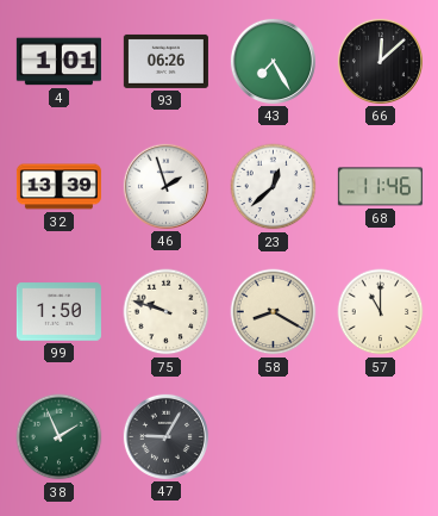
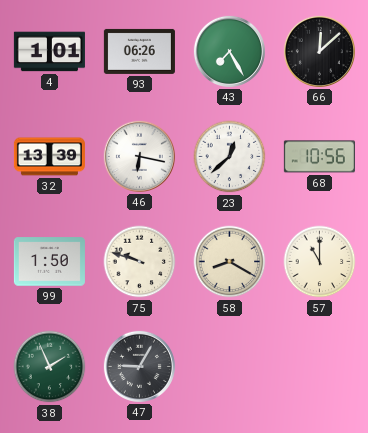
46: 1:57 -> 6:17 (139, 156)
68: 11:46 -> 10:56 (319, 157)
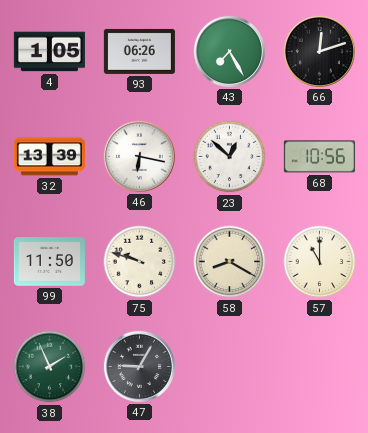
4: 1:01 -> 1:05 (49, 52)
66: 12:08 -> 12:12 (319, 51)
23: 12:38 -> 12:52 (230, 157)
99: 1:50 -> 11:50 (49, 262)
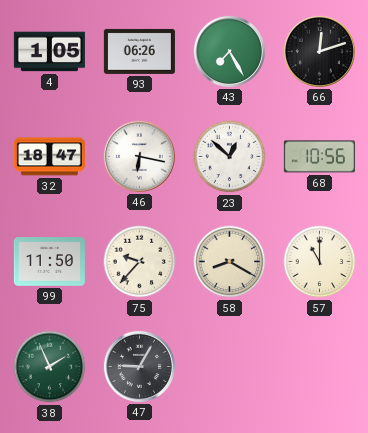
32: 13:39 -> 18:47 (49, 157)
75: 9:48 -> 9:37 (140, 262)
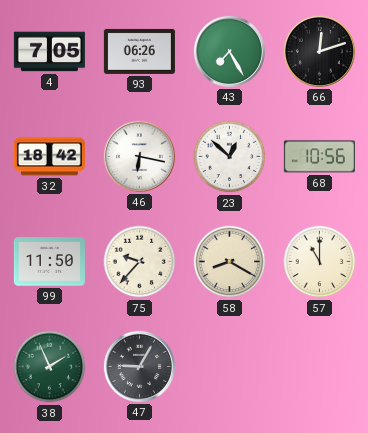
4: 1:05 -> 7:05 (49, 52)
32: 18:47 -> 18:42 (49, 157)
